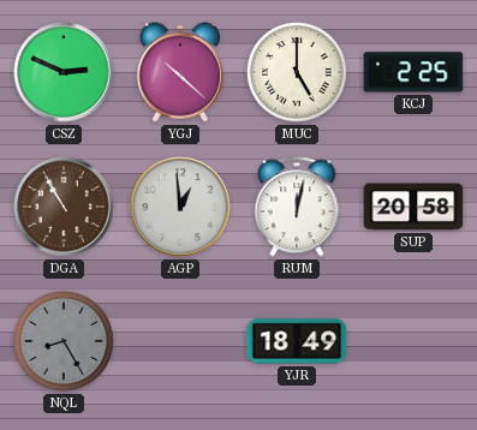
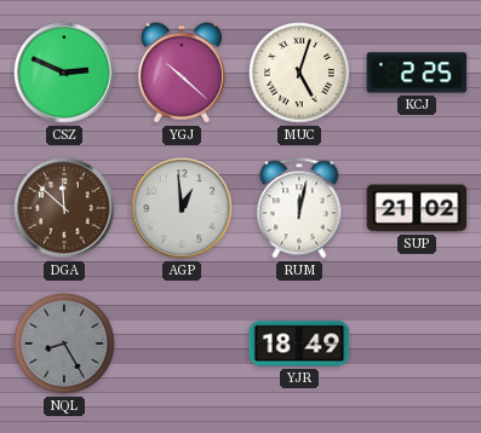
MUC: 5:00 -> 5:03 (299, 73)
DGA: 10:55 -> 11:52 (64, 208)
SUP: 20:58 -> 21:02 (417, 208)
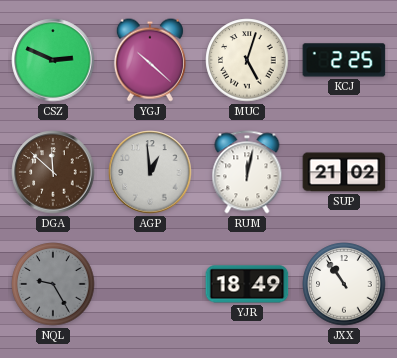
NQL: 8:25 -> 9:25 (53, 284)
JXX: none -> 10:54 (344, 284)
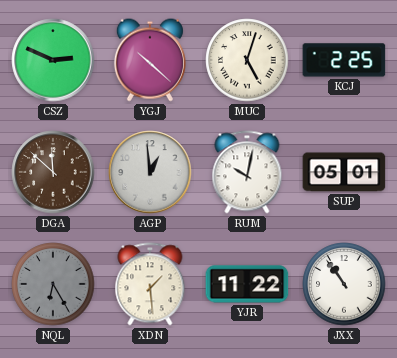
RUM: 12:02 -> 10:02 (247, 172)
SUP: 21:02 -> 05:01 (344, 172)
NQL: 9:25 -> 6:25 (53, 284)
XDN: none -> 1:29 (150, 284)
YJR: 18:49 -> 11:22 (247, 284)
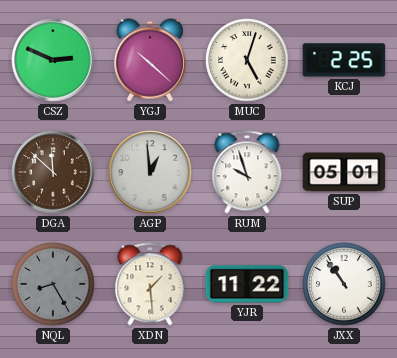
RUM: 10:02 -> 9:57 (247, 172)
NQL: 6:25 -> 8:25 (53, 284)
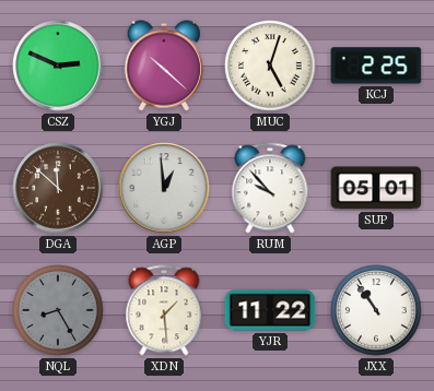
RUM: 9:57 -> 9:53 (270, 188)
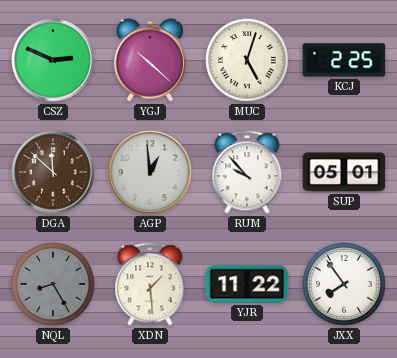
JXX: 10:54 -> 7:54 (344, 284)
